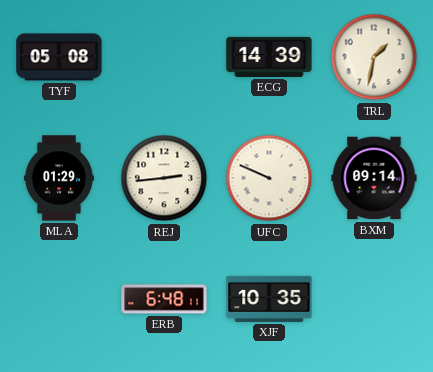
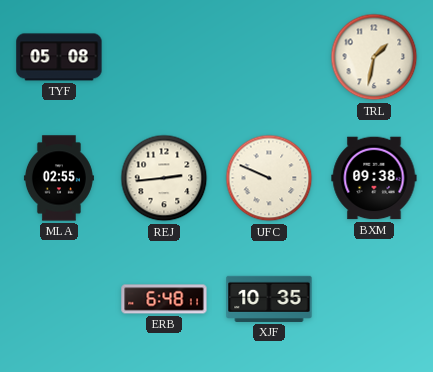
ECG: 14:39 -> none (269, 57)
MLA: 01:29 -> 02:55 (59, 178)
BXM: 09:14 -> 09:38 (374, 178)
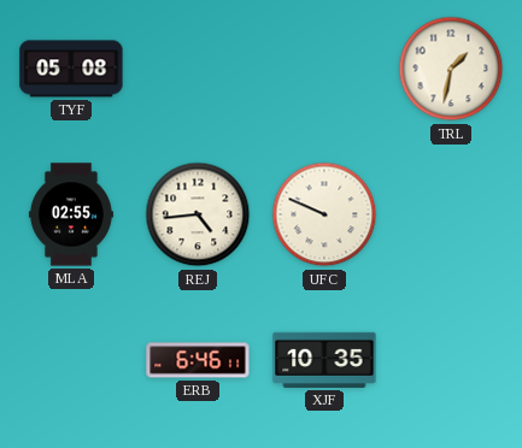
REJ: 2:44 -> 4:44 (198, 214)
BXM: 09:38 -> none (374, 178)
ERB: 6:48 -> 6:46 (198, 360)
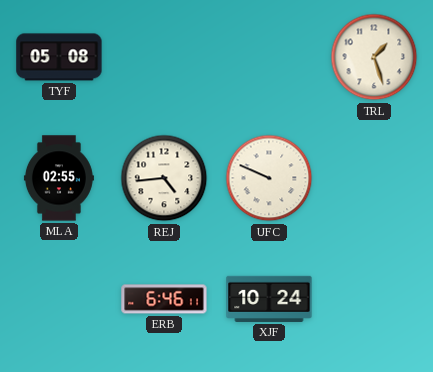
TRL: 1:32 -> 1:27 (374, 57)
XJF: 10:35 -> 10:24 (269, 299)
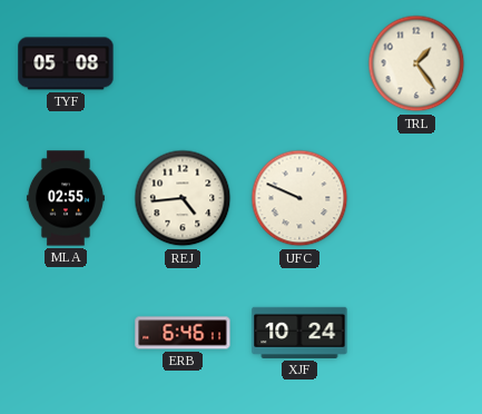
TRL: 1:27 -> 1:24 (416, 63)
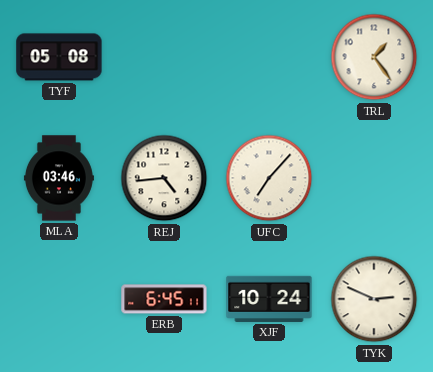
MLA: 02:55 -> 03:46 (59, 178)
UFC: 9:49 -> 7:07 (269, 178)
ERB: 6:46 -> 6:45 (164, 299)
TYK: none -> 2:49 (374, 299)
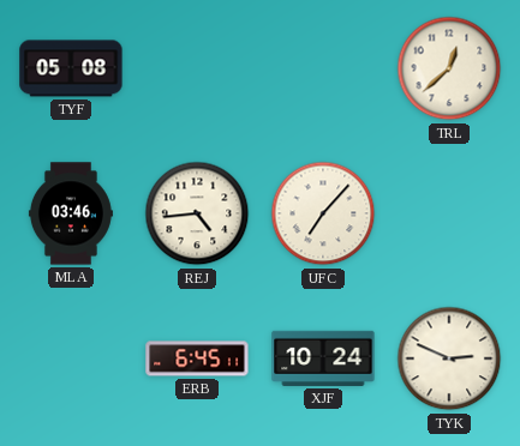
TRL: 1:24 -> 12:38 (449, 68)
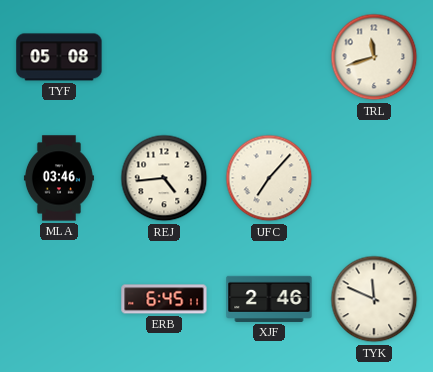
TRL: 12:38 -> 11:42 (374, 57)
XJF: 10:24 -> 2:46 (269, 299)
TYK: 2:49 -> 11:49 (374, 299)
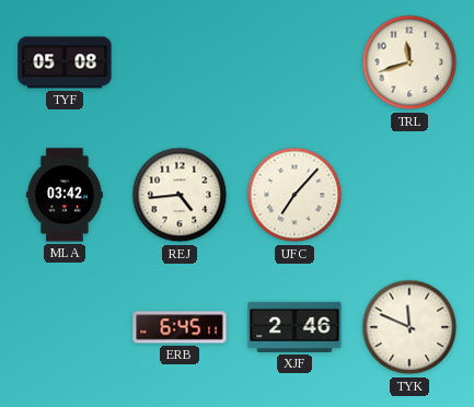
MLA: 03:46 -> 03:42 (65, 195)
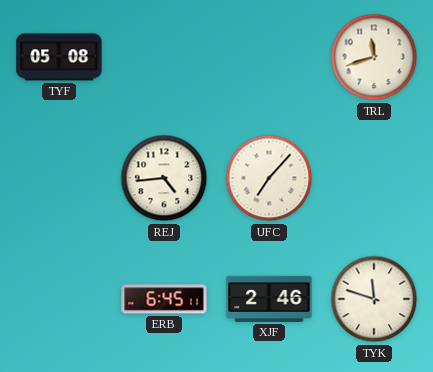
MLA: 03:42 -> none (65, 195)
TYK: 11:49 -> 11:48 (374, 299)
